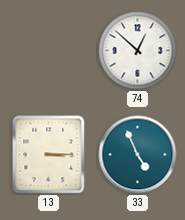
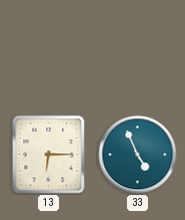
74: 12:52 -> none (138, 51)
13: 3:15 -> 6:15 (49, 155)
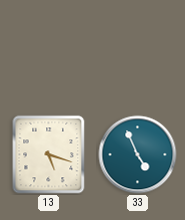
13: 6:15 -> 5:18 (49, 155)
